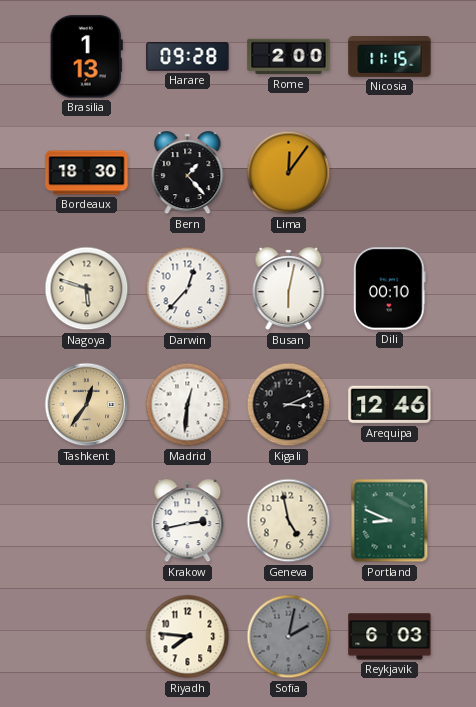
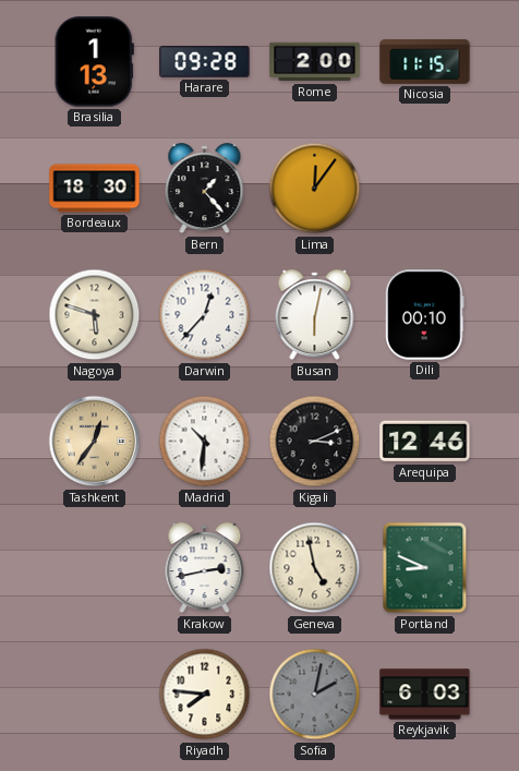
Madrid: 12:31 -> 10:31 (205, 442)
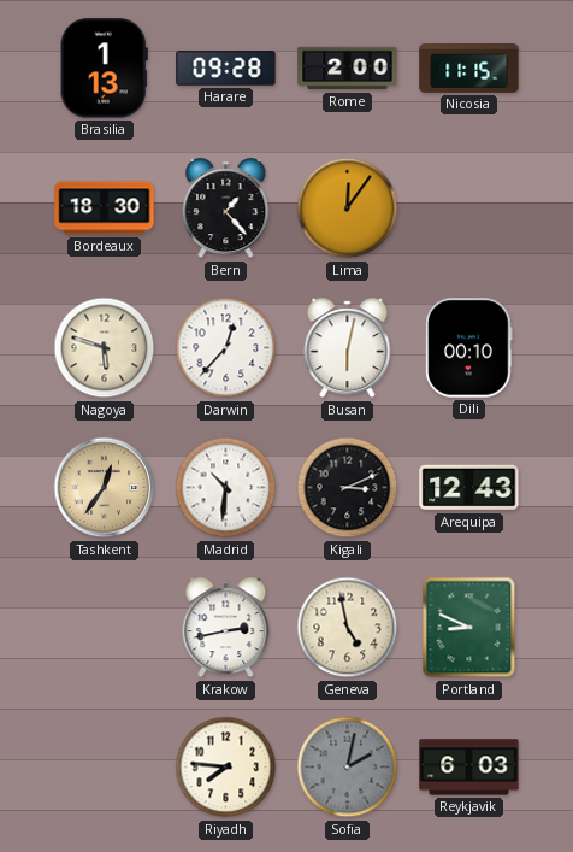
Arequipa: 12:46 -> 12:43 (469, 488)
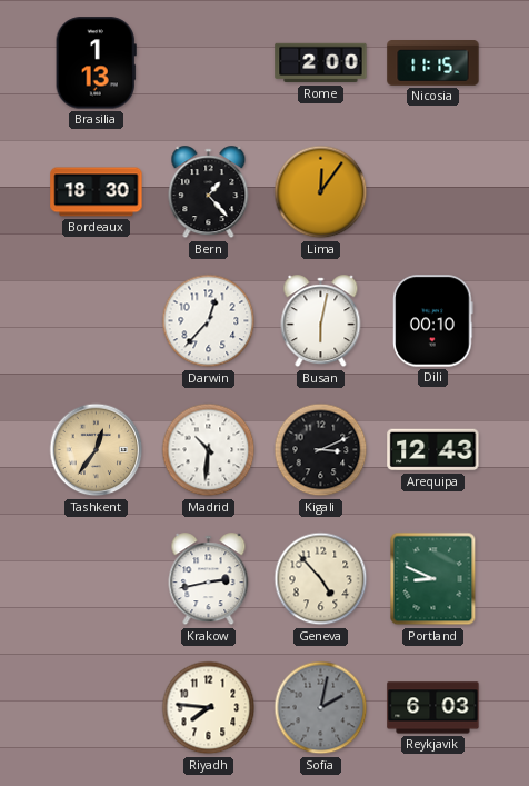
Harare: 09:28 -> none (226, 69)
Nagoya: 5:48 -> none (105, 348)
Geneva: 4:58 -> 4:53 (321, 579)
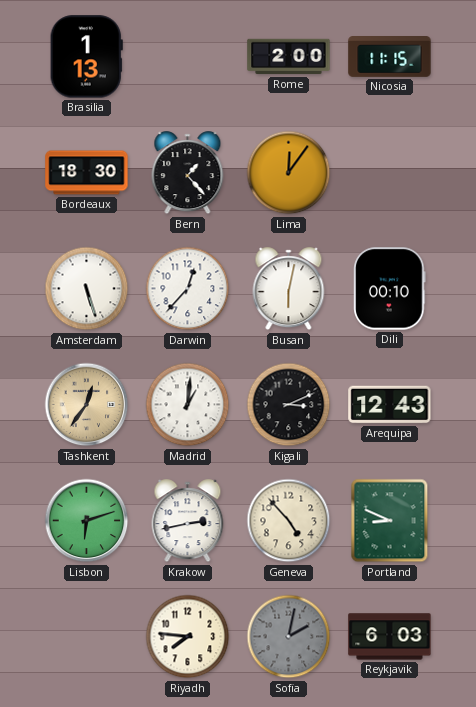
Amsterdam: none -> 5:27 (87, 289)
Madrid: 10:31 -> 1:01 (188, 405)
Lisbon: none -> 6:12 (87, 521)
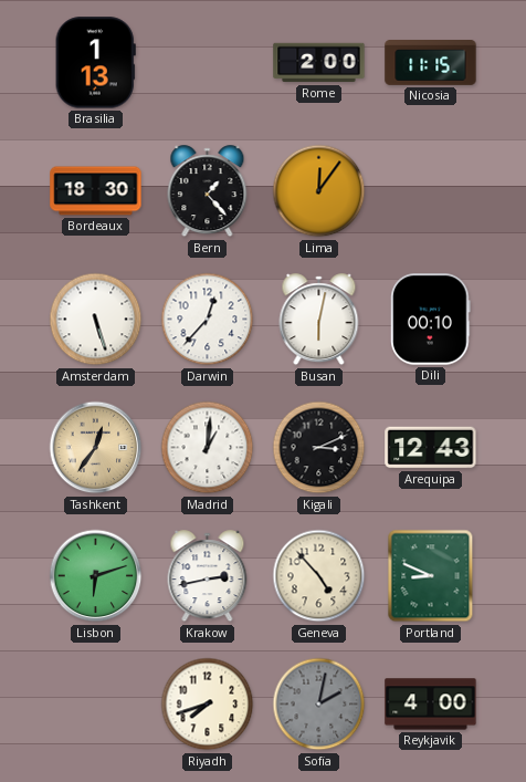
Riyadh: 7:46 -> 7:42 (208, 705)
Reykjavik: 6:03 -> 4:00 (431, 705)
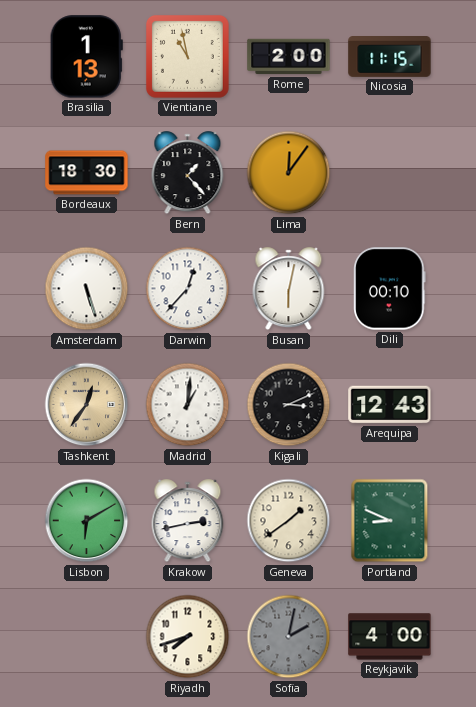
Vientiane: none -> 10:58 (187, 56)
Lisbon: 6:12 -> 6:10 (87, 521)
Geneva: 4:53 -> 1:39 (289, 521)
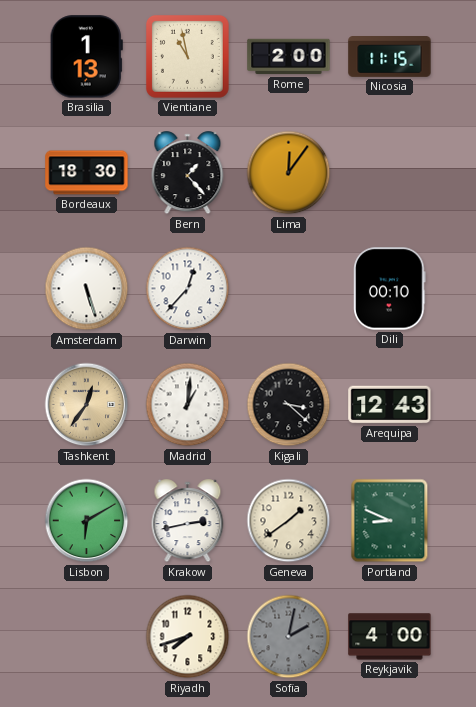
Busan: 6:02 -> none (289, 289)
Kigali: 3:11 -> 3:22 (289, 405)
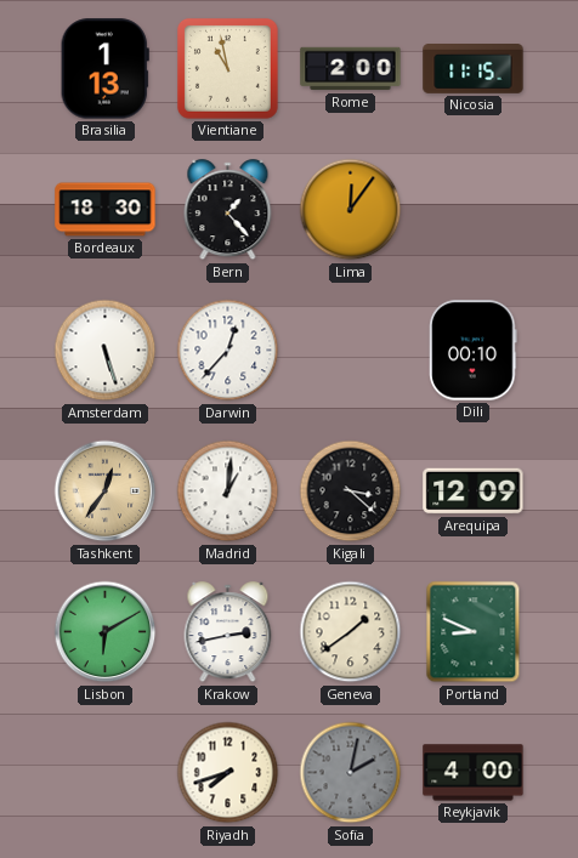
Arequipa: 12:43 -> 12:09 (474, 491)
